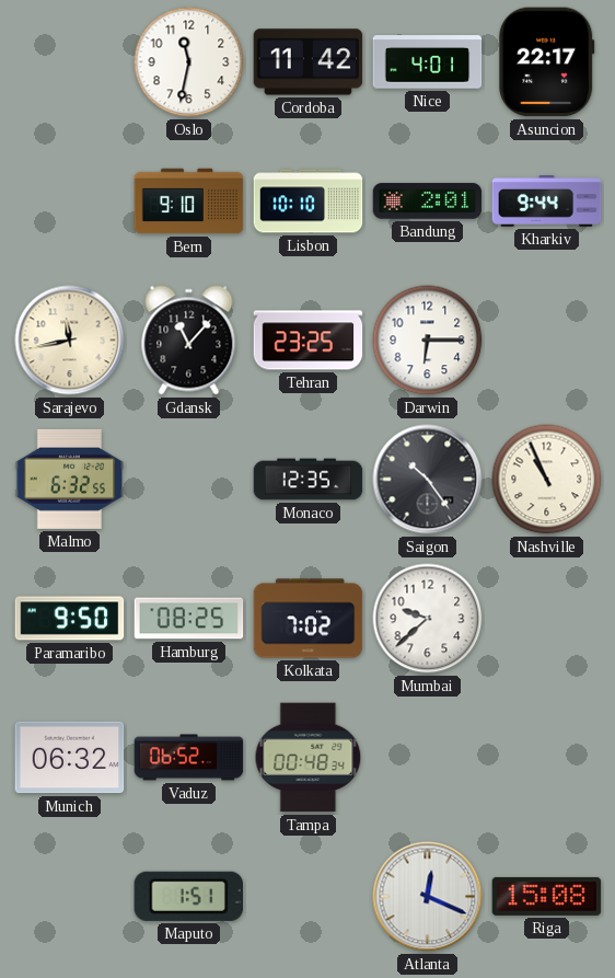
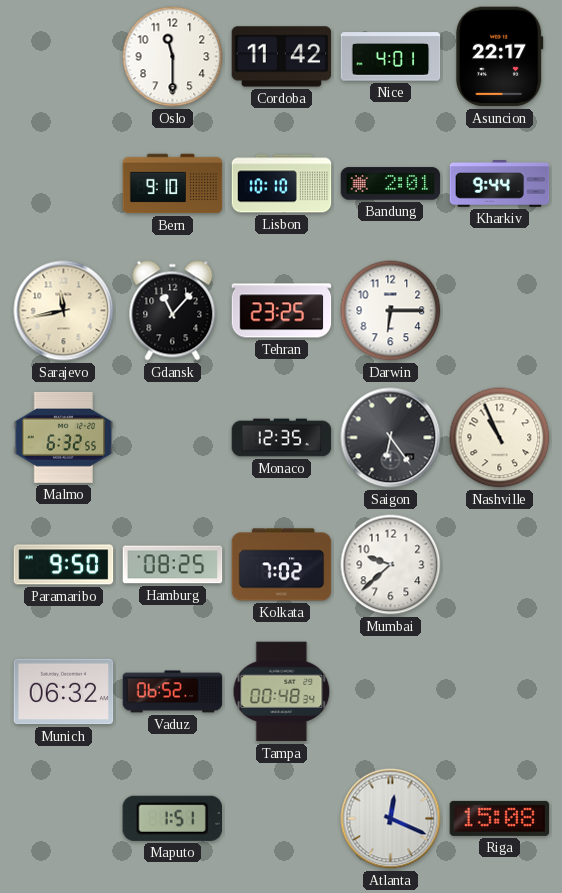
Oslo: 11:32 -> 11:30 (173, 57)
Saigon: 10:24 -> 6:24 (391, 438)
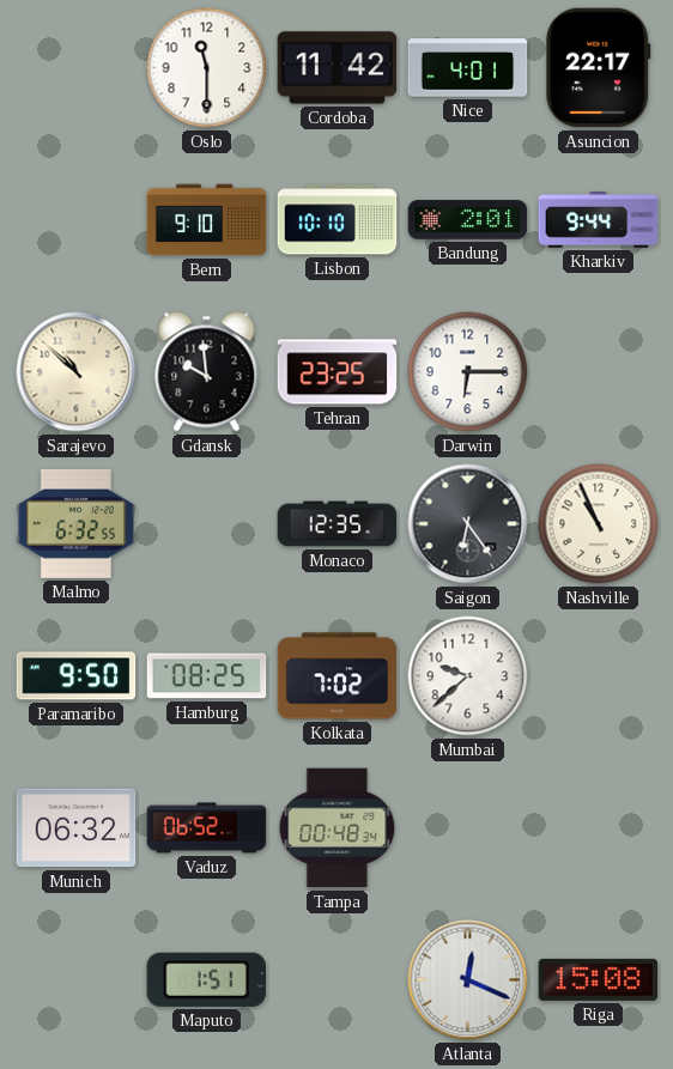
Sarajevo: 11:43 -> 10:52 (77, 372)
Gdansk: 11:07 -> 9:59 (207, 372)
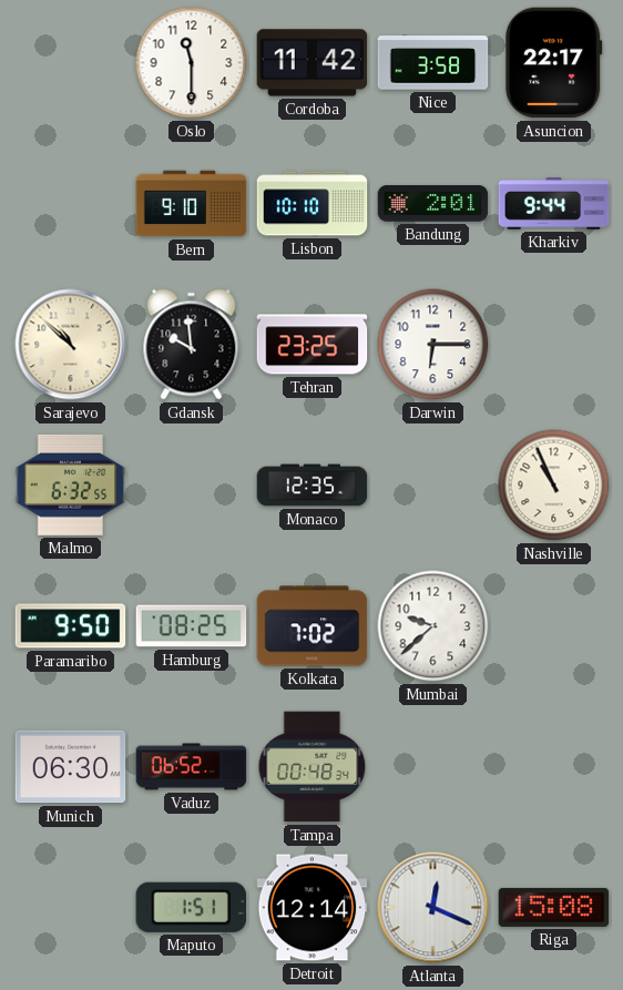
Nice: 4:01 -> 3:58 (433, 63)
Saigon: 6:24 -> none (468, 524)
Munich: 06:32 -> 06:30 (71, 767)
Detroit: none -> 12:14 (313, 908)
